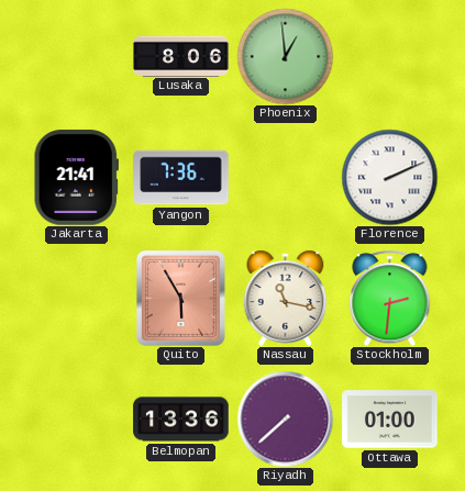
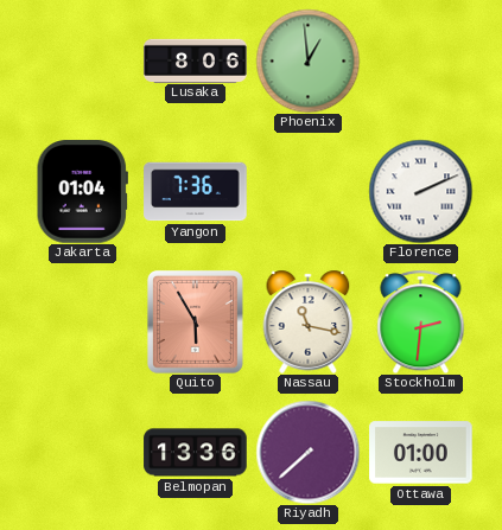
Jakarta: 21:41 -> 01:04 (82, 192)
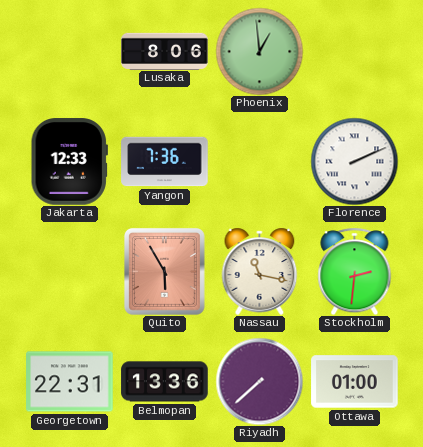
Jakarta: 01:04 -> 12:33 (69, 162)
Georgetown: none -> 22:31 (70, 382)
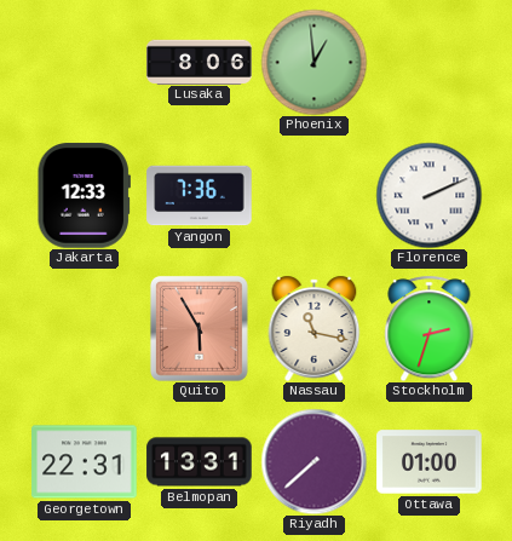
Stockholm: 2:31 -> 2:33 (430, 328)
Belmopan: 13:36 -> 13:31 (200, 462)
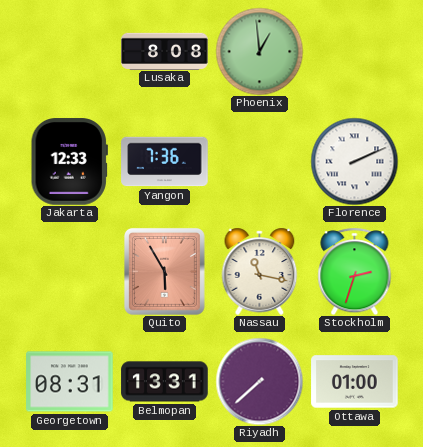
Lusaka: 8:06 -> 8:08 (165, 51)
Georgetown: 22:31 -> 08:31 (70, 382)
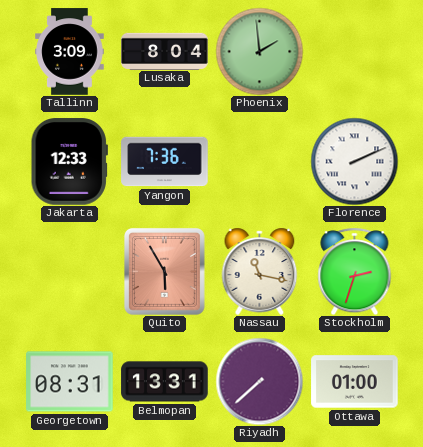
Tallinn: none -> 3:09 (70, 52)
Lusaka: 8:08 -> 8:04 (165, 51)
Phoenix: 12:59 -> 1:59 (259, 51)
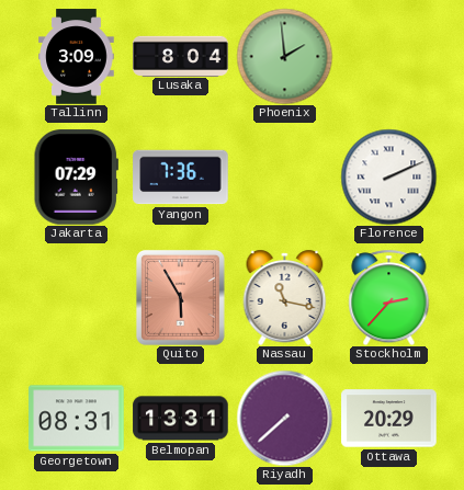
Jakarta: 12:33 -> 07:29 (76, 178)
Stockholm: 2:33 -> 2:37 (389, 297)
Ottawa: 01:00 -> 20:29 (389, 419)
